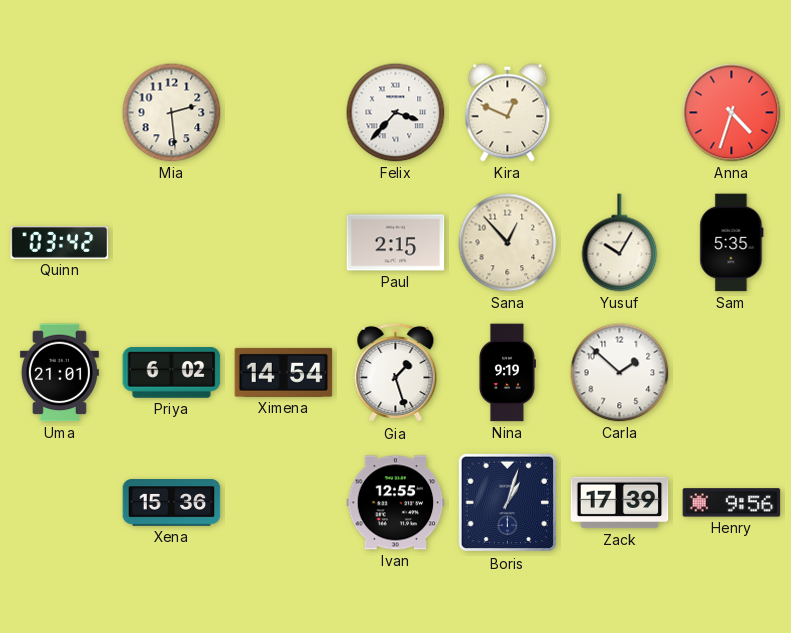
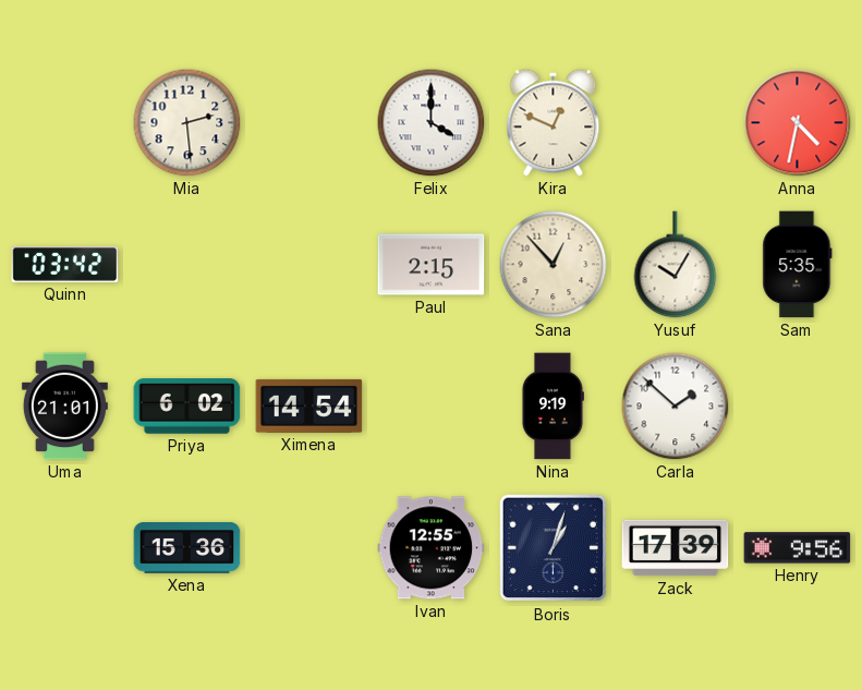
Felix: 3:37 -> 4:00 (432, 123)
Anna: 4:33 -> 4:32 (798, 123)
Gia: 1:27 -> none (396, 373)
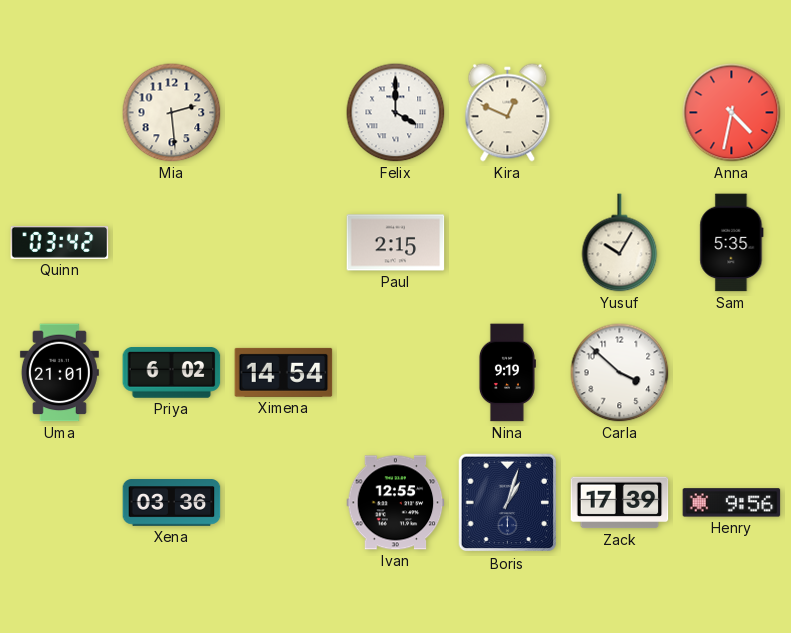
Sana: 12:53 -> none (554, 265)
Carla: 1:52 -> 3:52 (620, 373)
Xena: 15:36 -> 03:36 (172, 503)
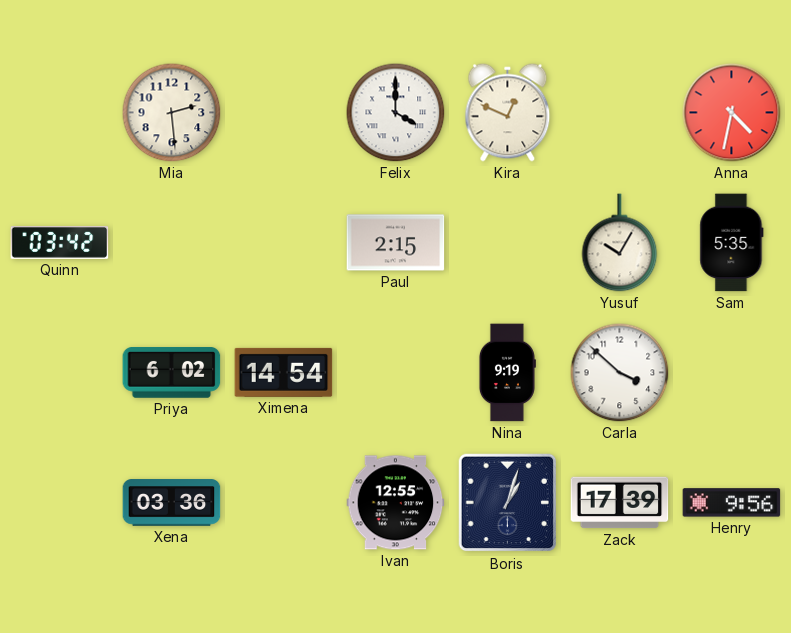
Uma: 21:01 -> none (59, 373)
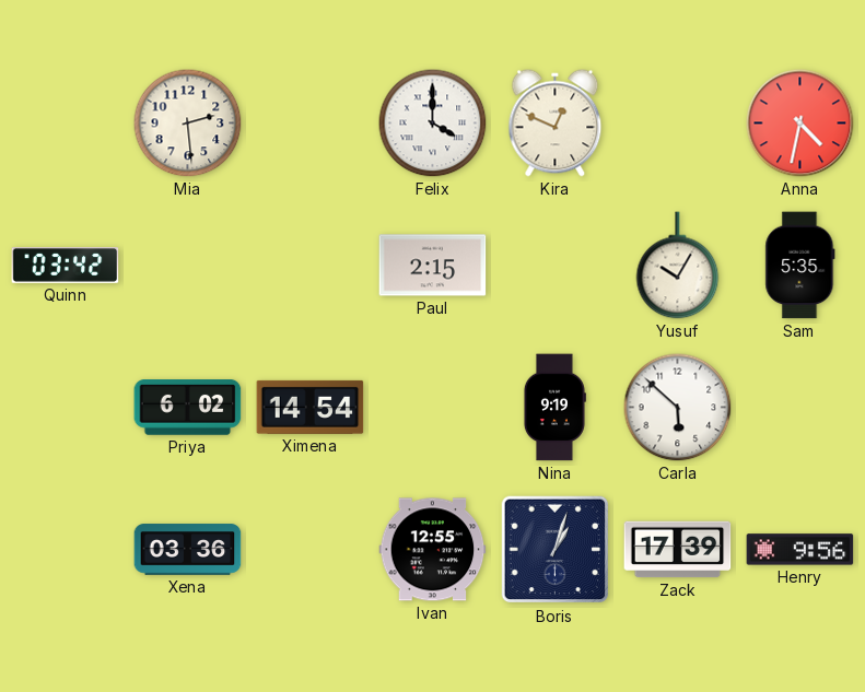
Carla: 3:52 -> 5:52 (678, 408)
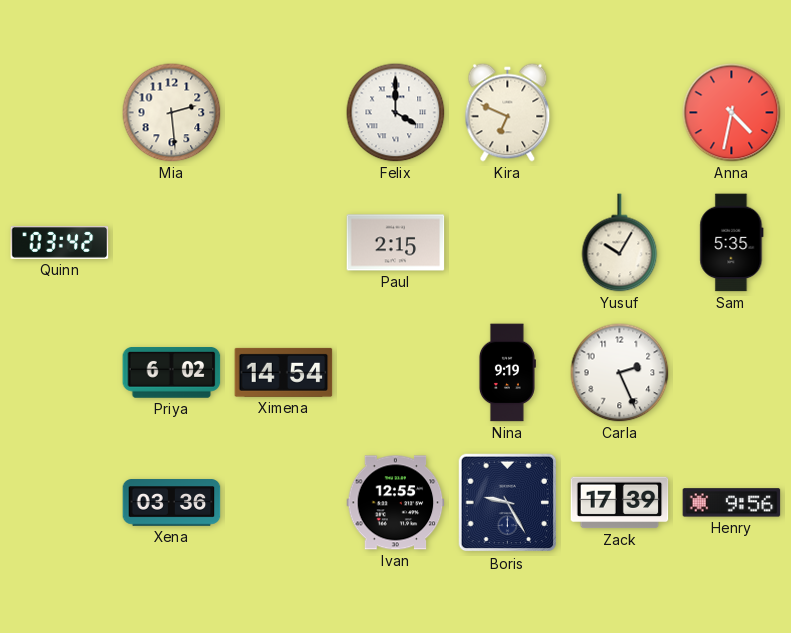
Kira: 12:49 -> 6:49 (508, 113)
Carla: 5:52 -> 2:26 (620, 373)
Boris: 1:03 -> 9:25 (508, 503)
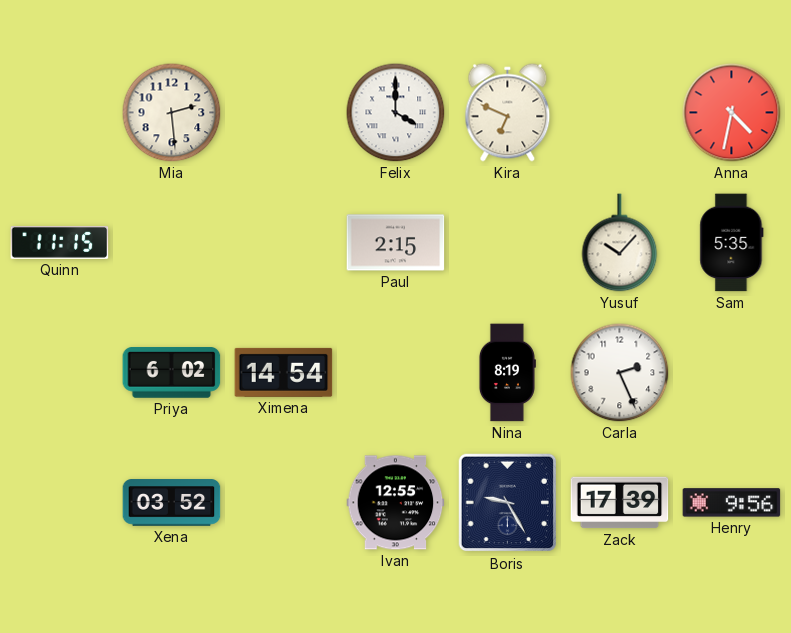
Quinn: 03:42 -> 11:15 (60, 243)
Yusuf: 10:05 -> 10:07 (620, 243)
Nina: 9:19 -> 8:19 (507, 373)
Xena: 03:36 -> 03:52 (172, 503)
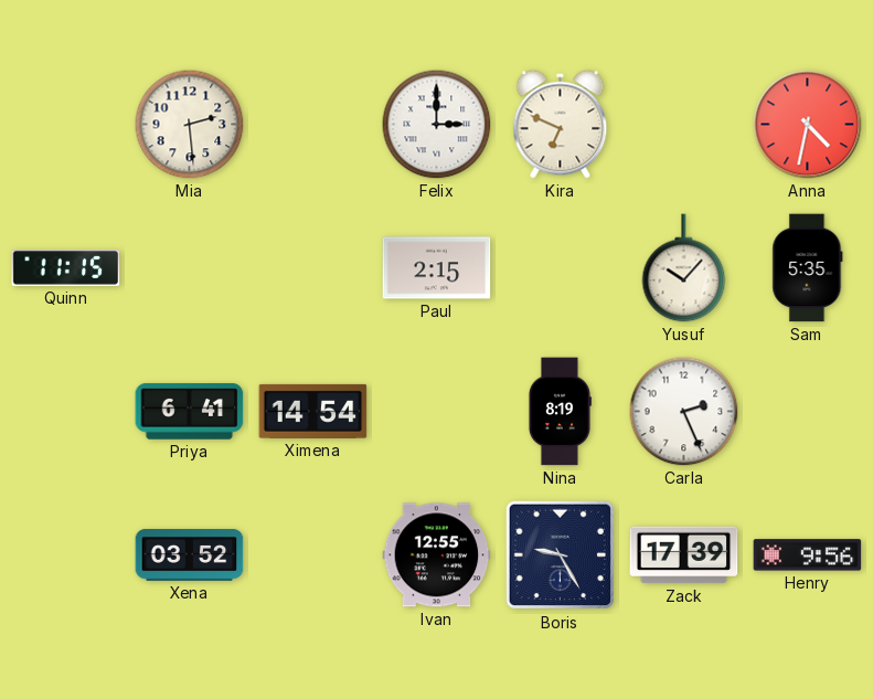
Felix: 4:00 -> 3:00 (437, 125)
Priya: 6:02 -> 6:41 (190, 412)
